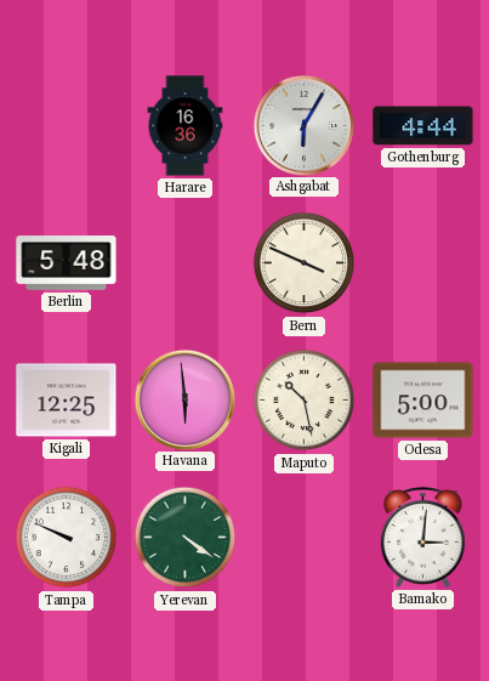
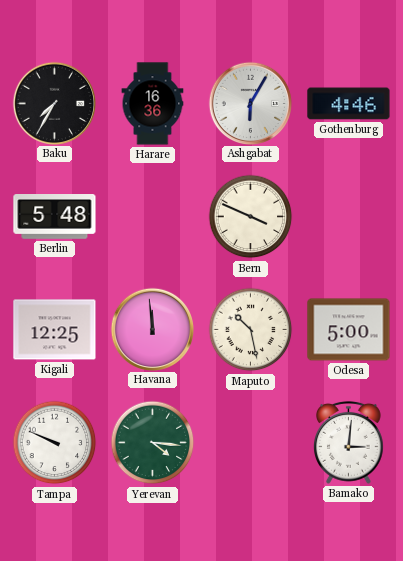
Baku: none -> 7:35 (54, 103)
Gothenburg: 4:44 -> 4:46 (349, 104)
Havana: 5:59 -> 11:59 (152, 329)
Yerevan: 4:21 -> 4:16 (153, 443)
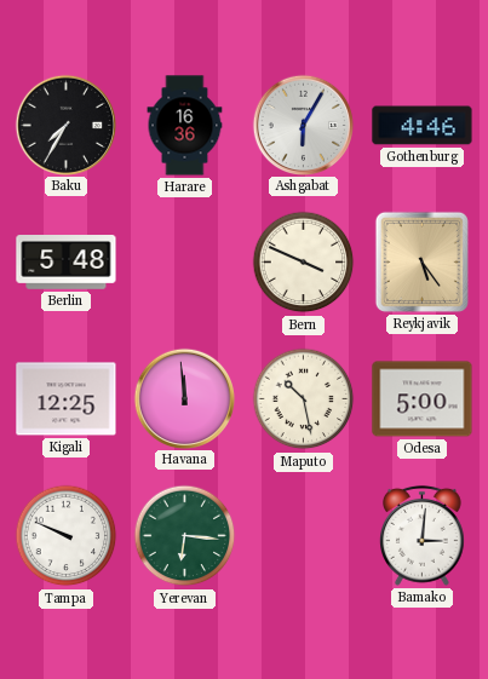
Reykjavik: none -> 5:24 (421, 261)
Yerevan: 4:16 -> 6:16 (185, 536)
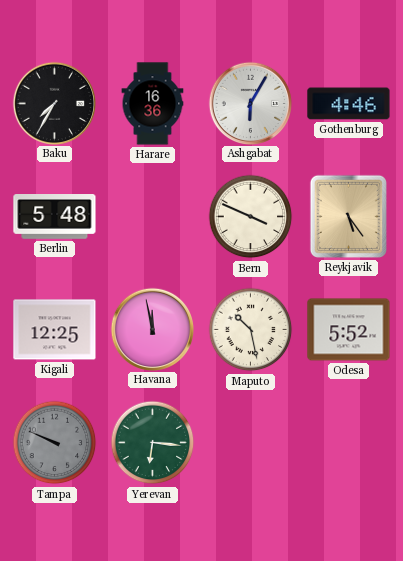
Havana: 11:59 -> 11:58 (152, 329)
Odesa: 5:00 -> 5:52 (349, 330)
Tampa dial: white -> grey (55, 443)
Bamako: 3:01 -> none (423, 535)
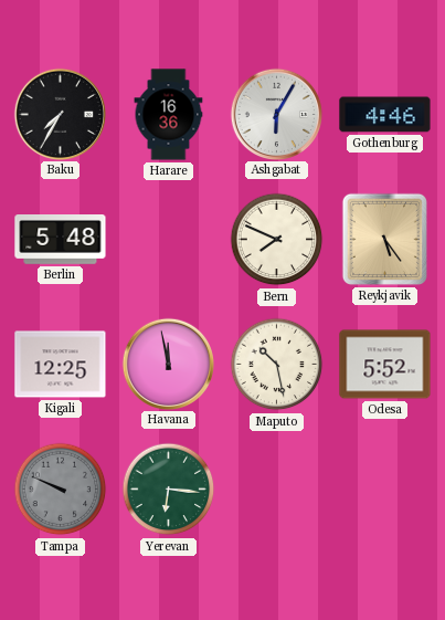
Bern: 3:49 -> 7:49 (277, 240)
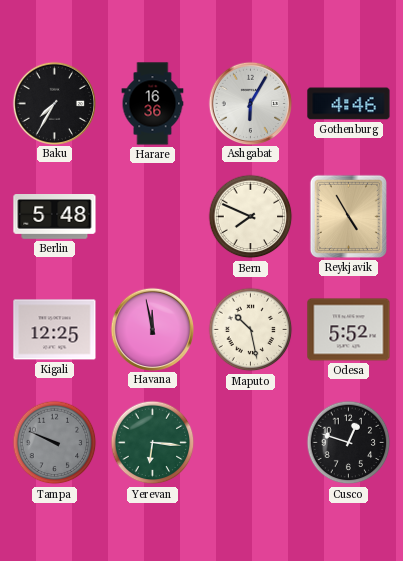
Reykjavik: 5:24 -> 4:55 (348, 216)
Cusco: none -> 12:48 (349, 443)
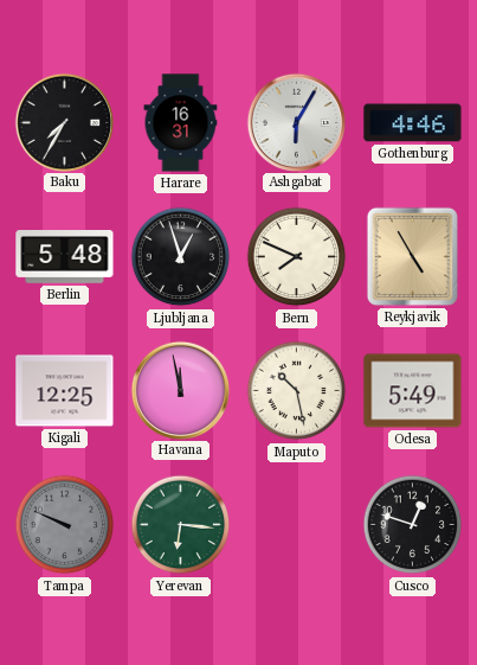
Harare: 16:36 -> 16:31 (181, 123)
Ljubljana: none -> 12:57 (181, 257)
Odesa: 5:52 -> 5:49 (413, 391)
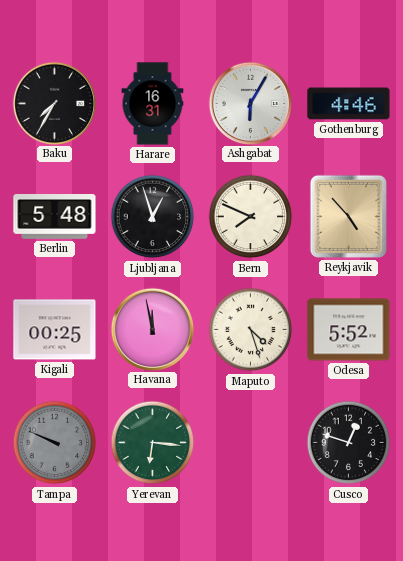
Reykjavik: 4:55 -> 4:53 (348, 216)
Kigali: 12:25 -> 00:25 (55, 330)
Maputo: 10:28 -> 4:27 (251, 330)
Odesa: 5:49 -> 5:52 (349, 330)
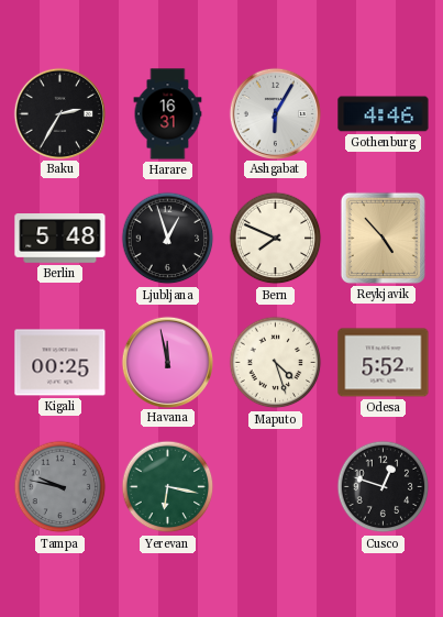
Baku: 7:35 -> 2:35 (59, 113)
Tampa: 9:49 -> 9:47 (60, 487)
Yerevan: 6:16 -> 6:17 (168, 487)
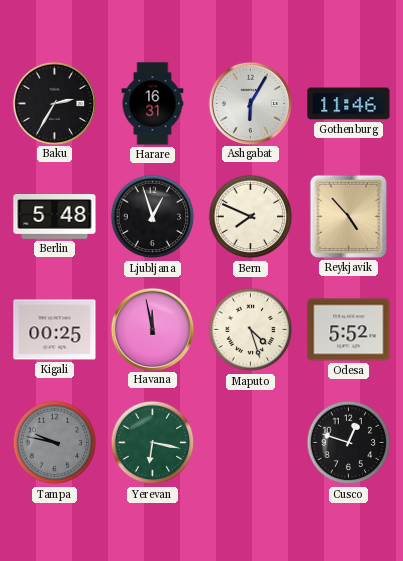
Gothenburg: 4:46 -> 11:46 (349, 104)
